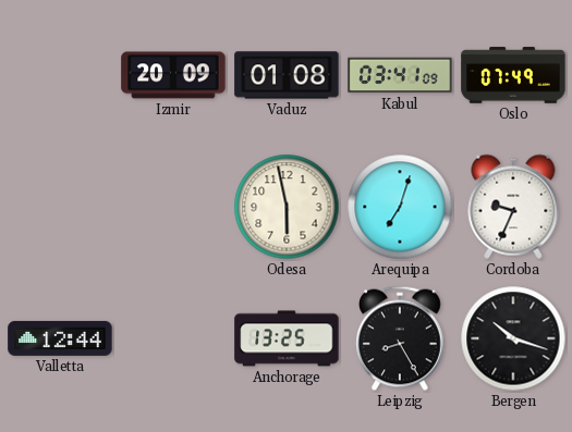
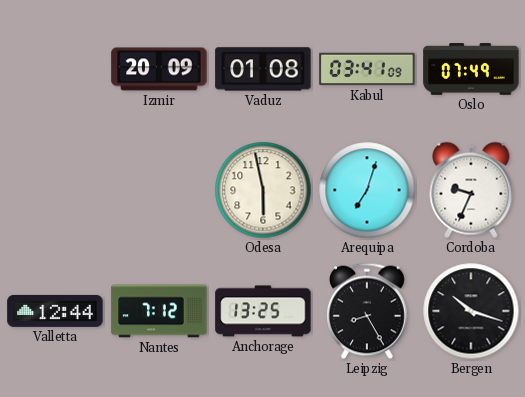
Nantes: none -> 7:12 (159, 311)
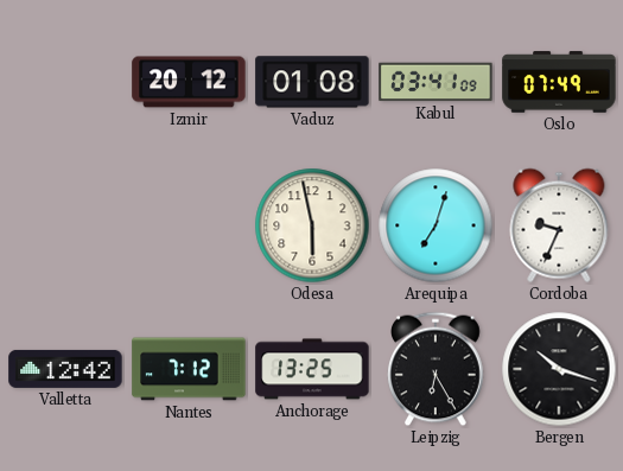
Izmir: 20:09 -> 20:12 (189, 82)
Valletta: 12:44 -> 12:42 (65, 369)
Leipzig: 8:25 -> 6:25 (437, 369)
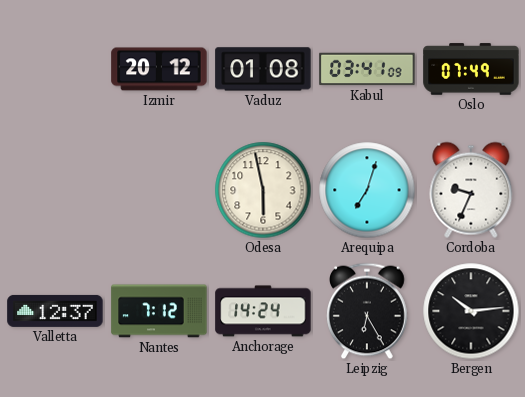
Valletta: 12:42 -> 12:37 (55, 311)
Anchorage: 13:25 -> 14:24 (263, 311)
Bergen: 10:18 -> 10:14 (471, 311)
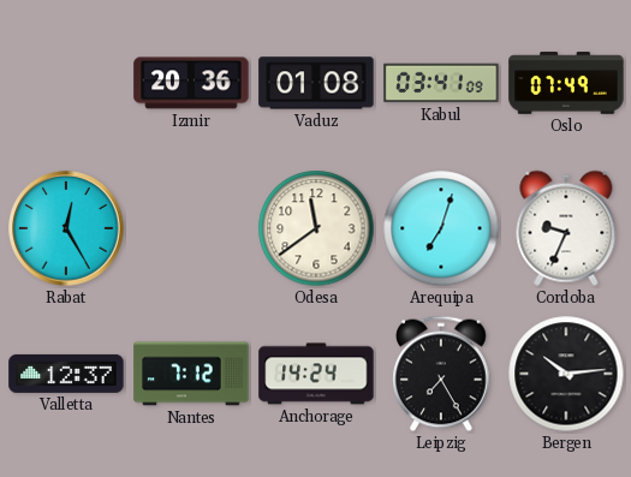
Izmir: 20:12 -> 20:36 (191, 83)
Rabat: none -> 12:25 (66, 228)
Odesa: 5:58 -> 11:39 (316, 228)
Leipzig: 6:25 -> 7:25 (442, 374)
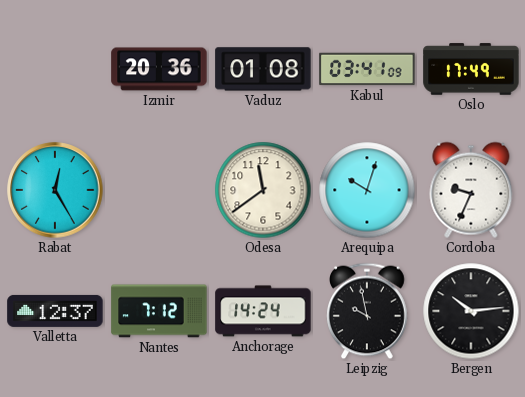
Oslo: 07:49 -> 17:49 (471, 69)
Arequipa: 7:03 -> 10:03 (367, 190)
Leipzig: 7:25 -> 9:58 (368, 311)
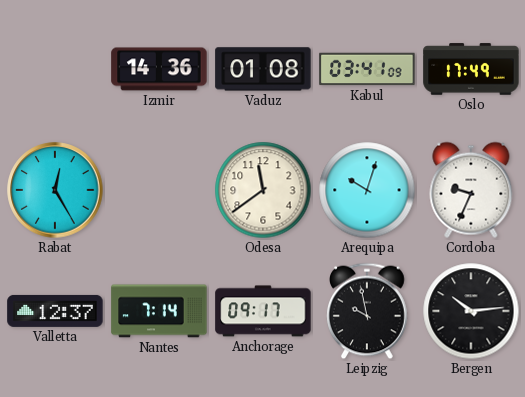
Izmir: 20:36 -> 14:36 (159, 69)
Nantes: 7:12 -> 7:14 (159, 311)
Anchorage: 14:24 -> 09:17 (263, 311)
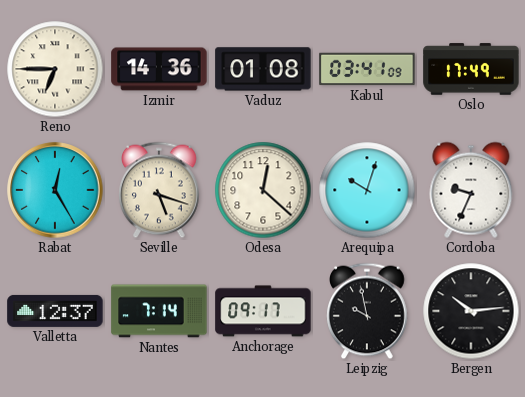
Reno: none -> 6:45 (55, 69)
Seville: none -> 5:18 (160, 190)
Odesa: 11:39 -> 12:22 (263, 190)
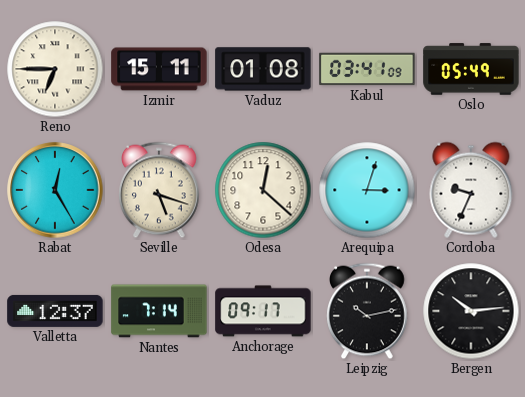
Izmir: 14:36 -> 15:11 (159, 69)
Oslo: 17:49 -> 05:49 (471, 69)
Arequipa: 10:03 -> 3:03 (367, 190)
Leipzig: 9:58 -> 10:13 (368, 311)
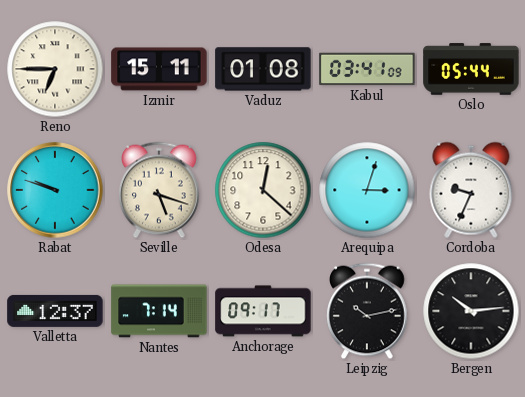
Oslo: 05:49 -> 05:44 (471, 69)
Rabat: 12:25 -> 9:48 (55, 190)
